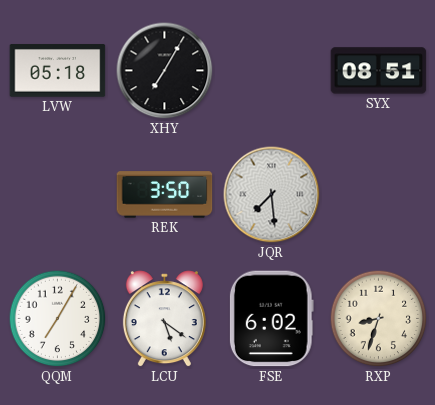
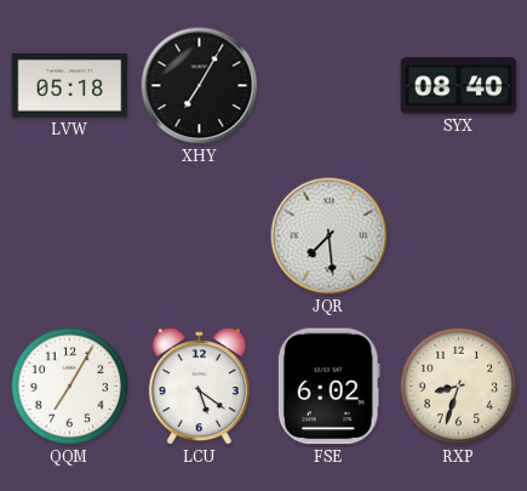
SYX: 08:51 -> 08:40 (459, 86)
REK: 3:50 -> none (165, 195)
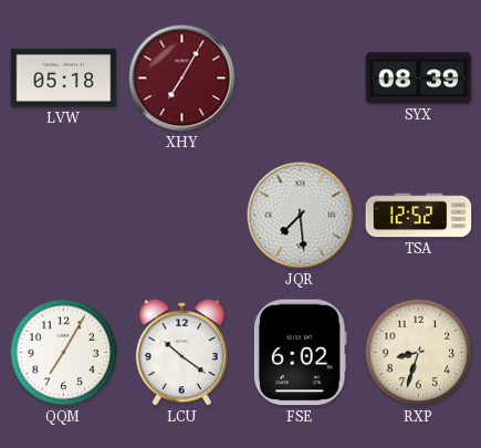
XHY dial: black -> burgundy (182, 79)
SYX: 08:40 -> 08:39 (419, 79)
TSA: none -> 12:52 (419, 216)
LCU: 5:21 -> 10:21 (181, 353)
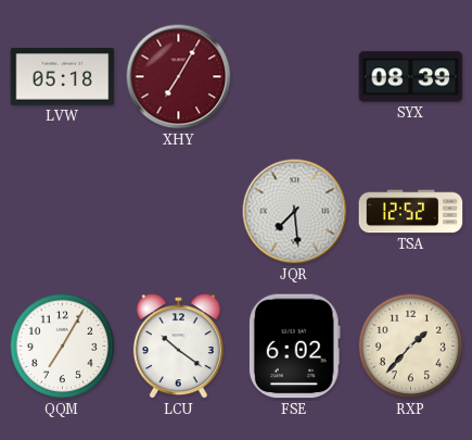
RXP: 8:33 -> 1:37 (411, 347)
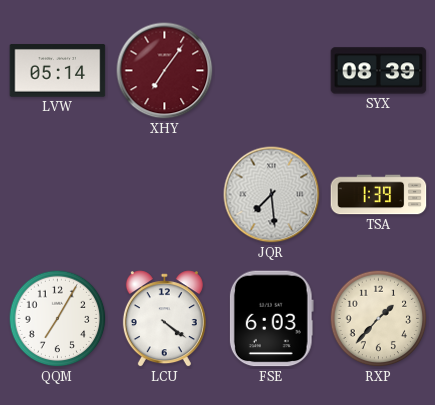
LVW: 05:18 -> 05:14 (58, 71)
XHY: 7:05 -> 7:06 (165, 71)
TSA: 12:52 -> 1:39 (379, 195)
LCU: 10:21 -> 4:21 (164, 319)
FSE: 6:02 -> 6:03 (271, 319)
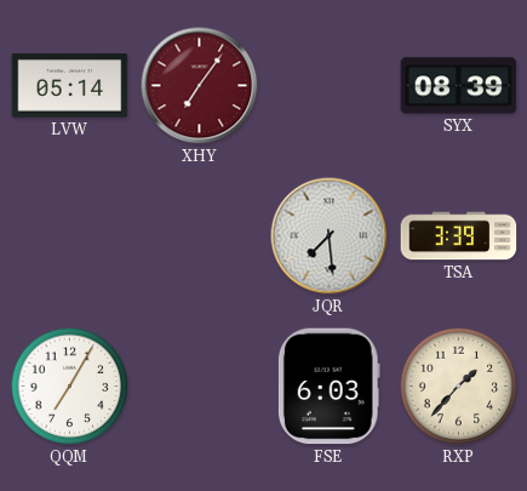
TSA: 1:39 -> 3:39 (459, 236)
LCU: 4:21 -> none (164, 319)
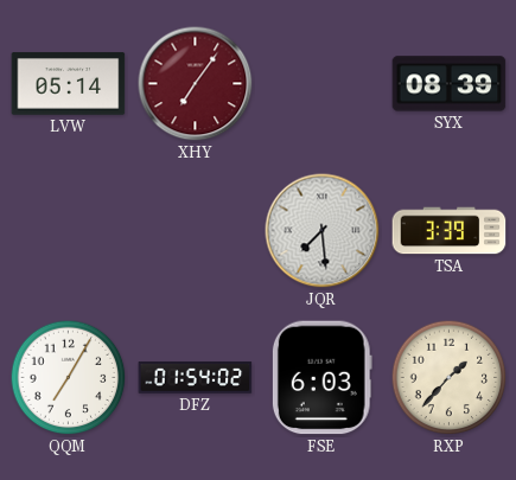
DFZ: none -> 01:54 (196, 378)
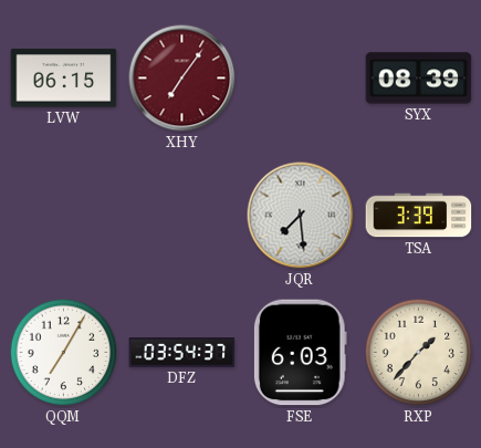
LVW: 05:14 -> 06:15 (64, 79)
DFZ: 01:54 -> 03:54 (182, 353)
